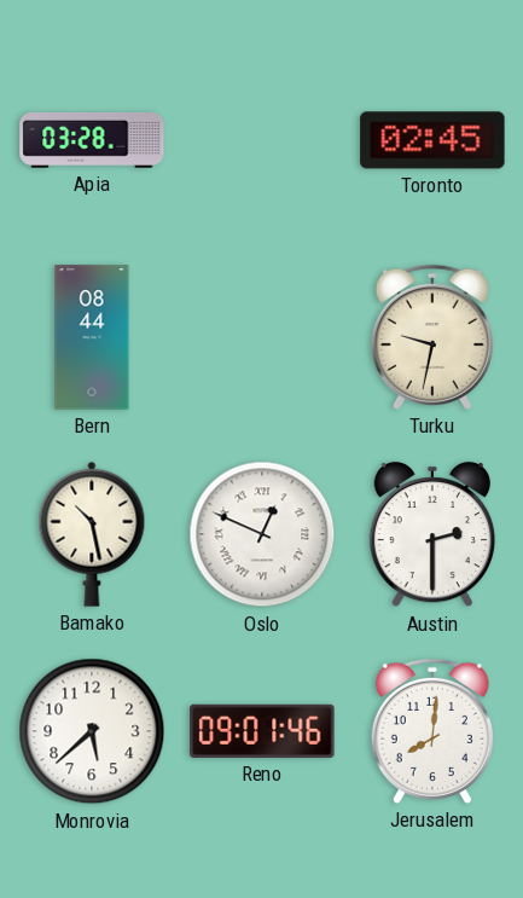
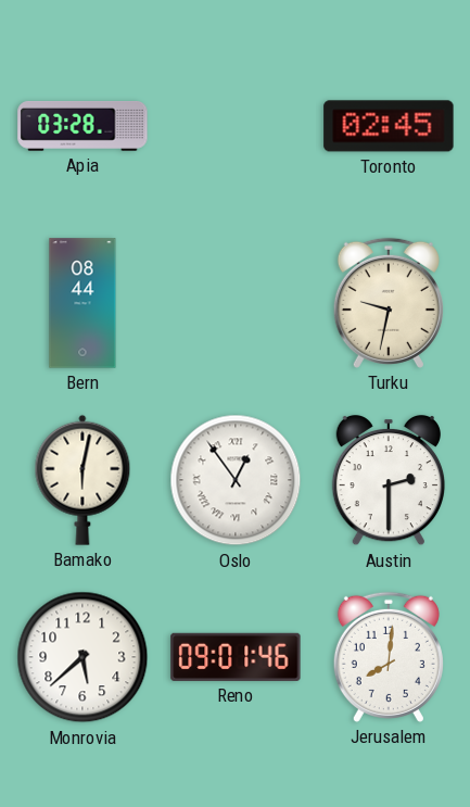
Bamako: 10:28 -> 6:02 (82, 480)
Oslo: 12:49 -> 12:54 (236, 480)
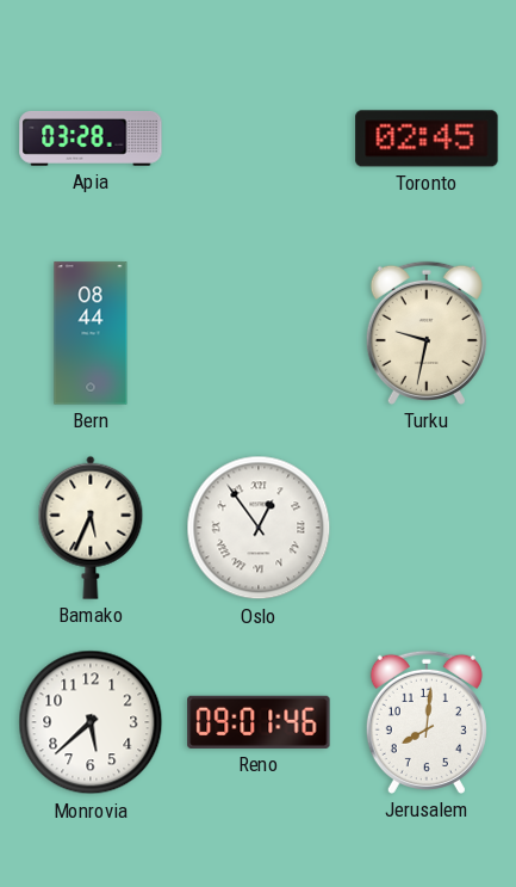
Bamako: 6:02 -> 5:34 (91, 528)
Austin: 2:30 -> none (388, 480)
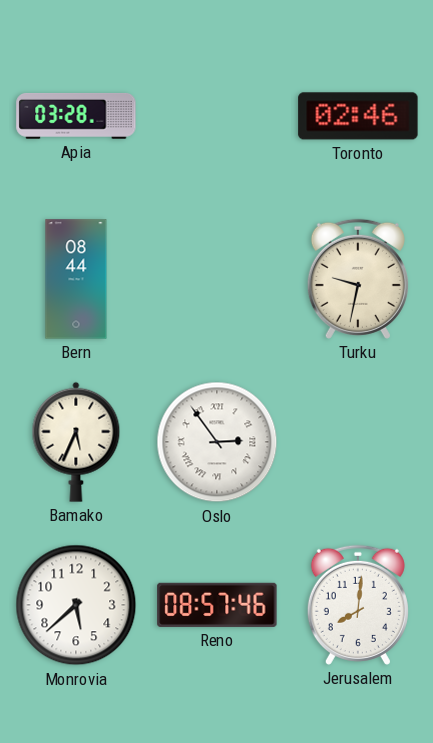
Toronto: 02:45 -> 02:46 (358, 116)
Oslo: 12:54 -> 2:54 (217, 442)
Reno: 09:01 -> 08:57 (217, 605)
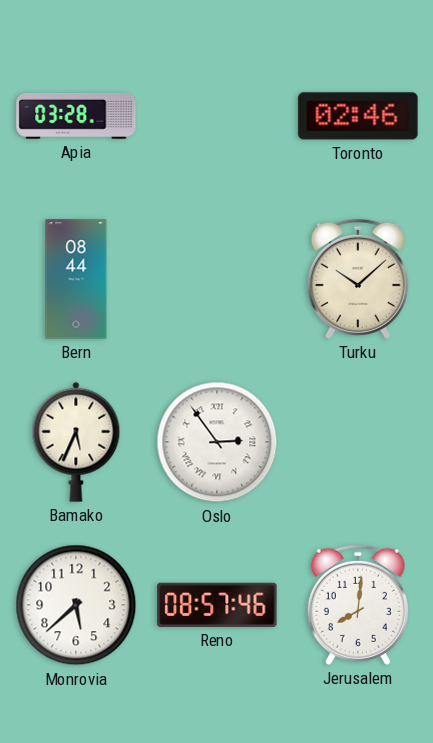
Turku: 9:32 -> 10:08 (358, 279)
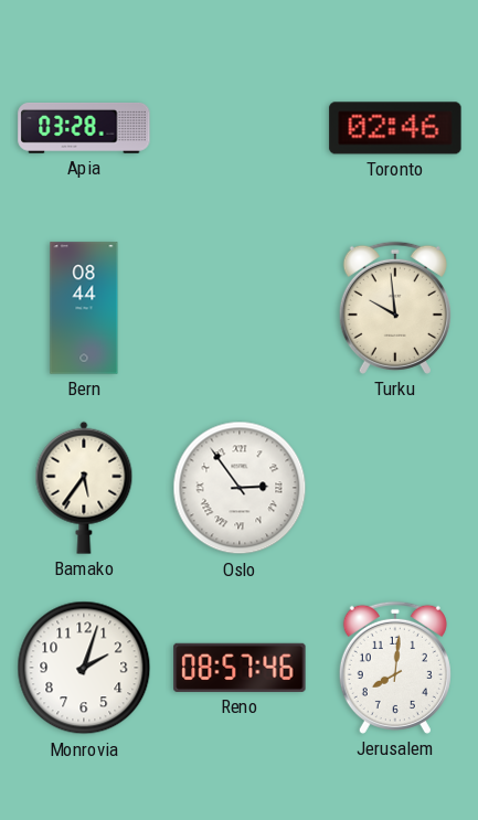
Turku: 10:08 -> 9:59 (395, 308)
Bamako: 5:34 -> 5:36 (84, 488)
Monrovia: 5:38 -> 2:03 (84, 668)
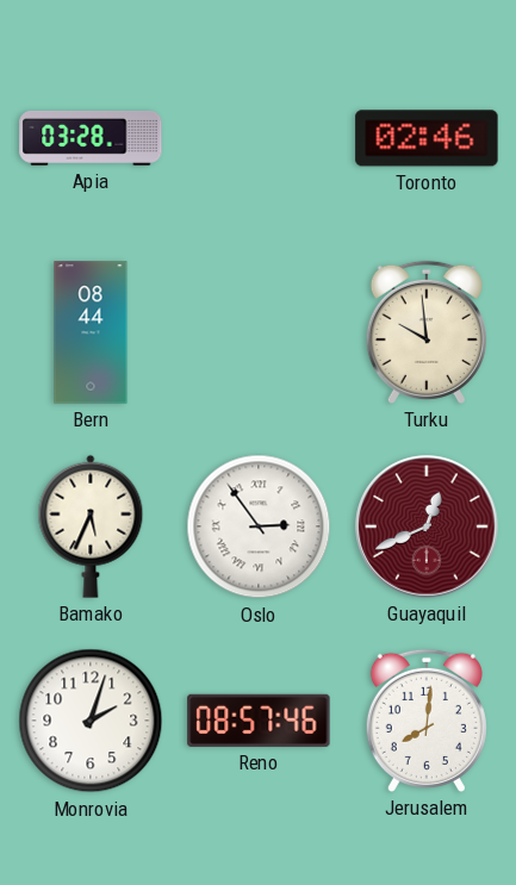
Bamako: 5:36 -> 5:34 (91, 526)
Guayaquil: none -> 12:41 (427, 526)
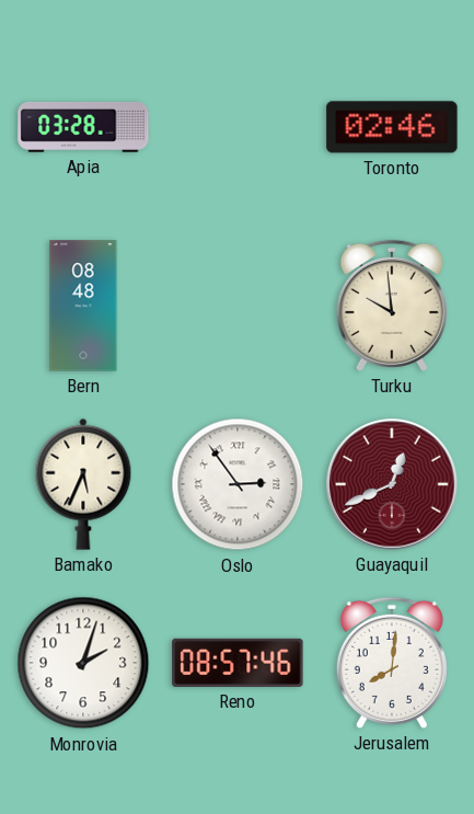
Bern: 08:44 -> 08:48 (83, 306)
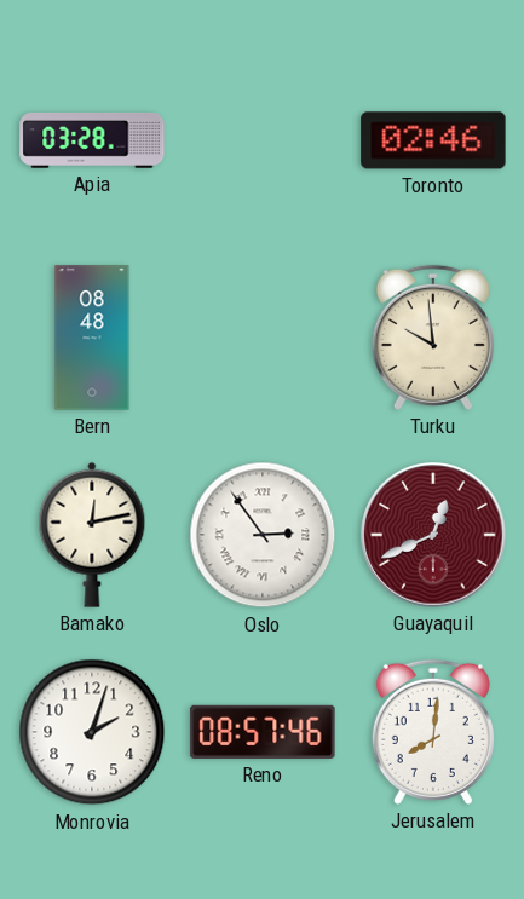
Bamako: 5:34 -> 12:13 (92, 535)
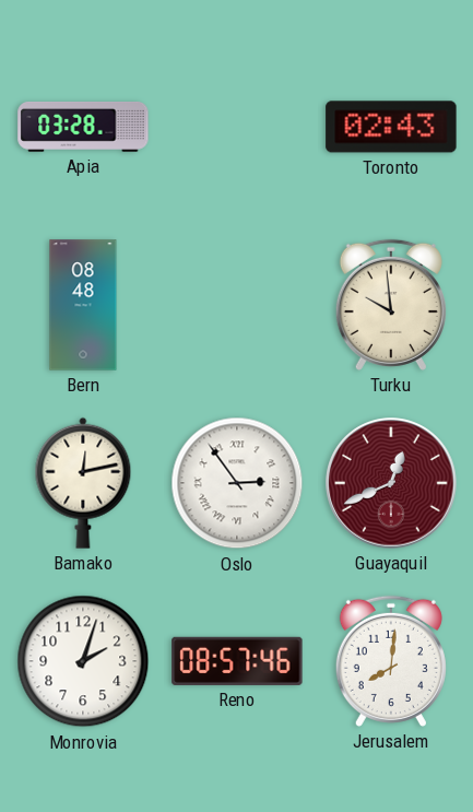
Toronto: 02:46 -> 02:43 (391, 127)
